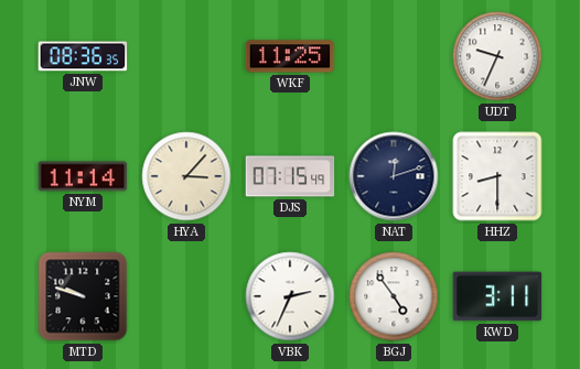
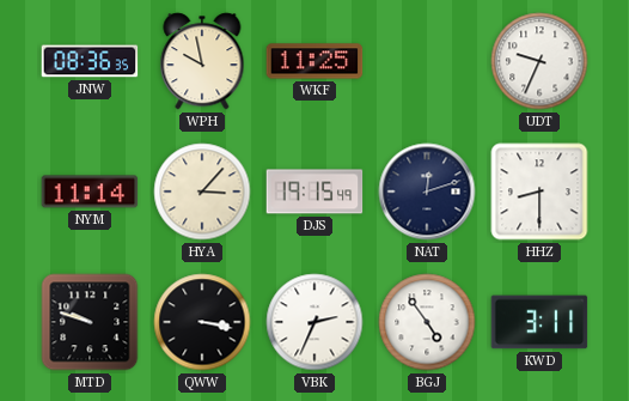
WPH: none -> 9:58 (202, 61)
DJS: 07:15 -> 19:15 (314, 192)
QWW: none -> 3:17 (202, 322)
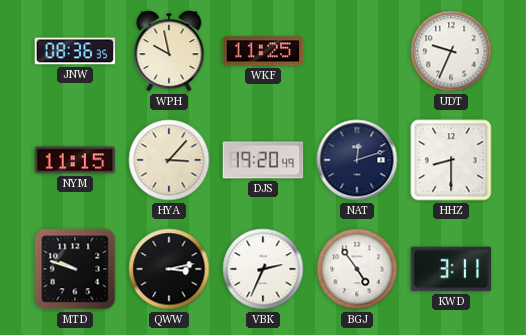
NYM: 11:14 -> 11:15 (75, 160)
DJS: 19:15 -> 19:20 (263, 160)
QWW: 3:17 -> 3:13 (169, 269)
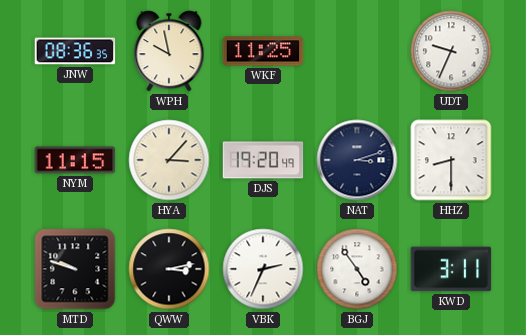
NAT: 12:12 -> 3:12 (357, 160)
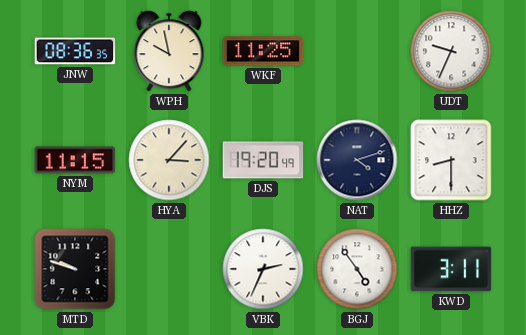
NAT: 3:12 -> 4:12 (357, 160)
QWW: 3:13 -> none (169, 269)
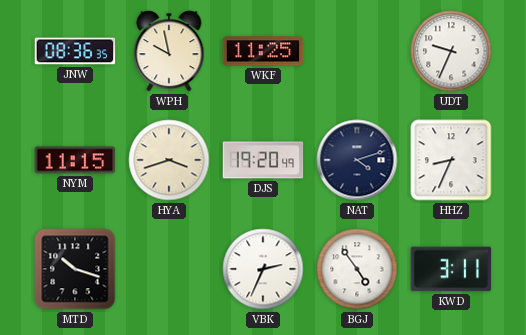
HYA: 3:07 -> 3:42 (169, 160)
HHZ: 8:30 -> 8:34 (451, 160)
MTD: 9:48 -> 10:18 (75, 269)
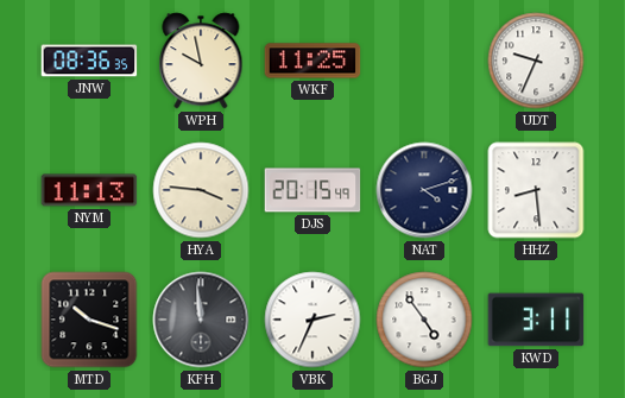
NYM: 11:15 -> 11:13 (89, 190)
HYA: 3:42 -> 3:46 (201, 190)
DJS: 19:20 -> 20:15 (312, 190)
HHZ: 8:34 -> 8:29 (536, 190)
KFH: none -> 11:59 (201, 320)
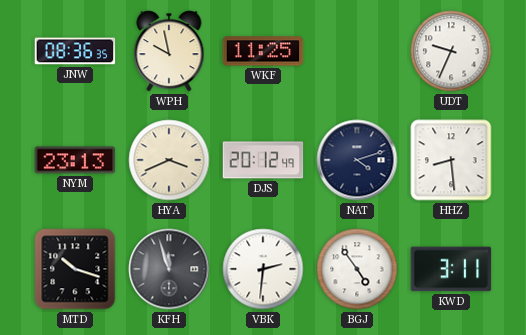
NYM: 11:13 -> 23:13 (75, 160)
HYA: 3:46 -> 3:41 (169, 160)
DJS: 20:15 -> 20:12 (263, 160)
KFH: 11:59 -> 11:57 (169, 269)
VBK: 2:34 -> 2:31 (263, 269)
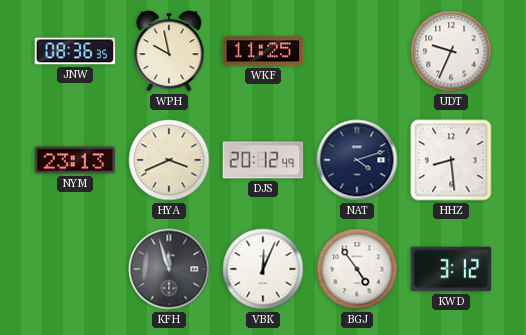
MTD: 10:18 -> none (75, 269)
VBK: 2:31 -> 12:04 (263, 269)
KWD: 3:11 -> 3:12 (451, 269)
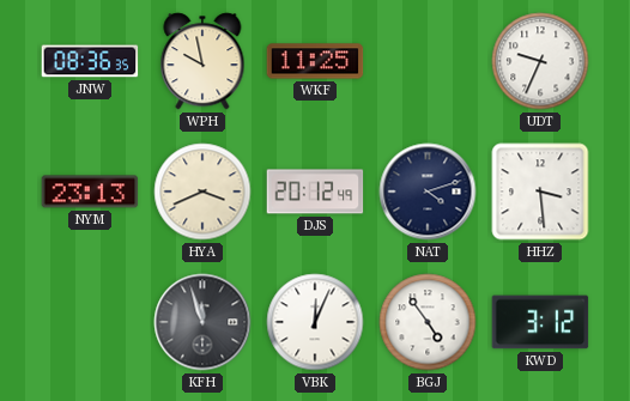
HHZ: 8:29 -> 3:29 (540, 192)
